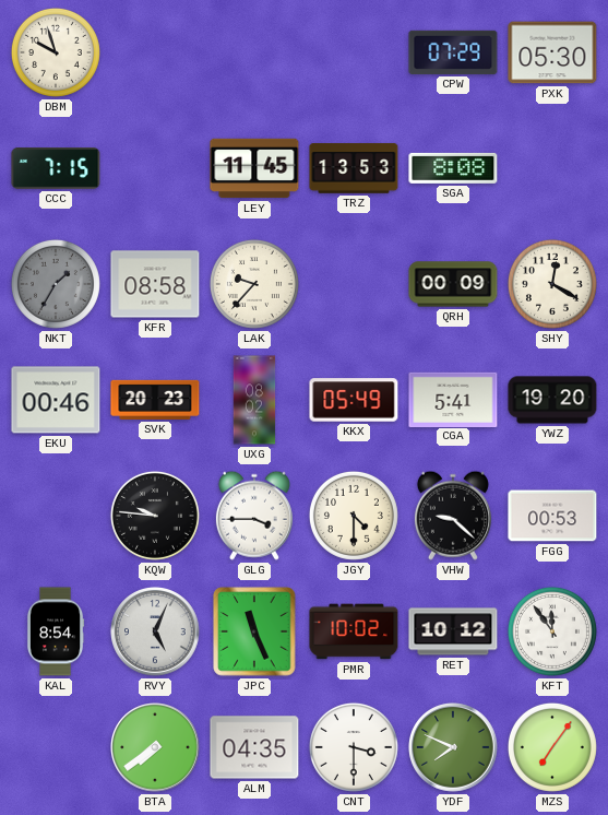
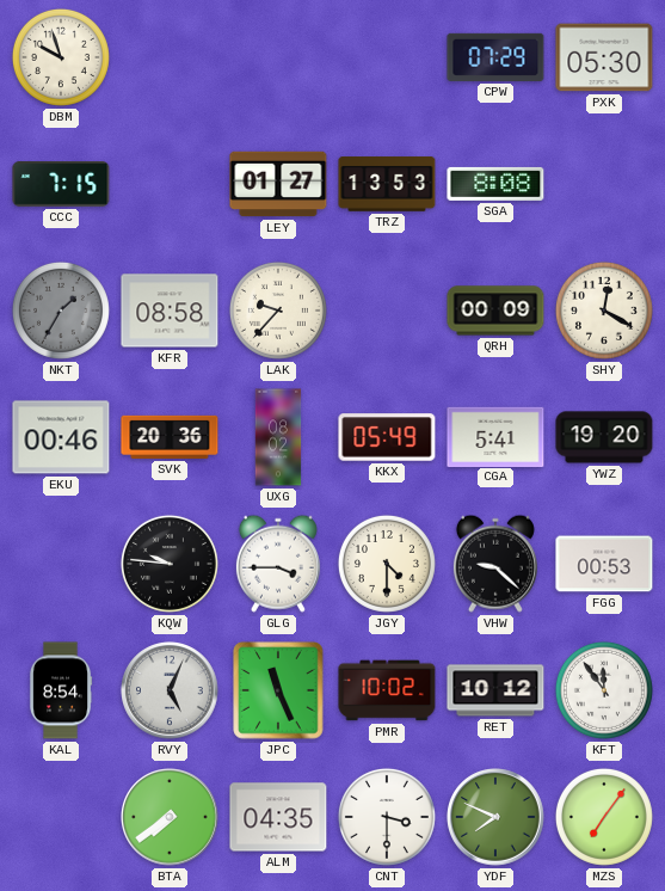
LEY: 11:45 -> 01:27 (278, 184)
SVK: 20:23 -> 20:36 (170, 437)
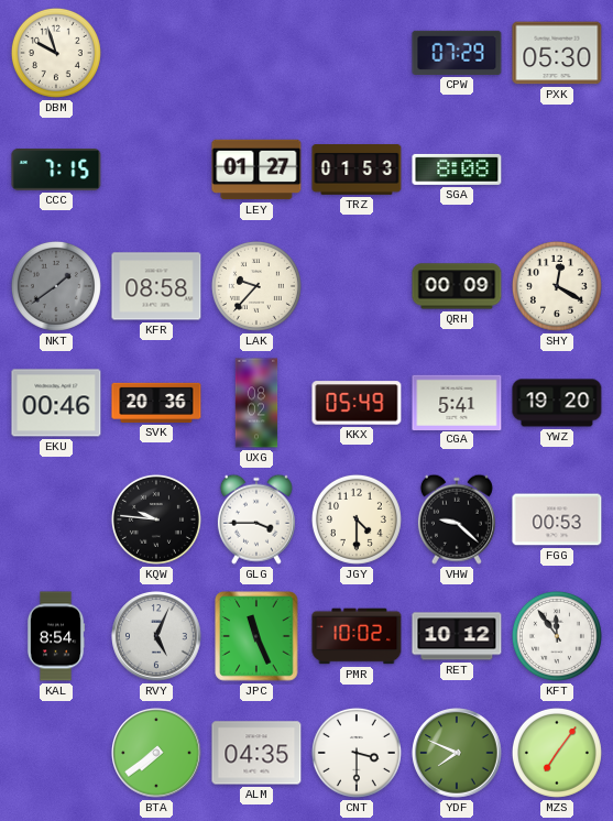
TRZ: 13:53 -> 01:53 (357, 169)
NKT: 1:35 -> 1:39 (56, 286)
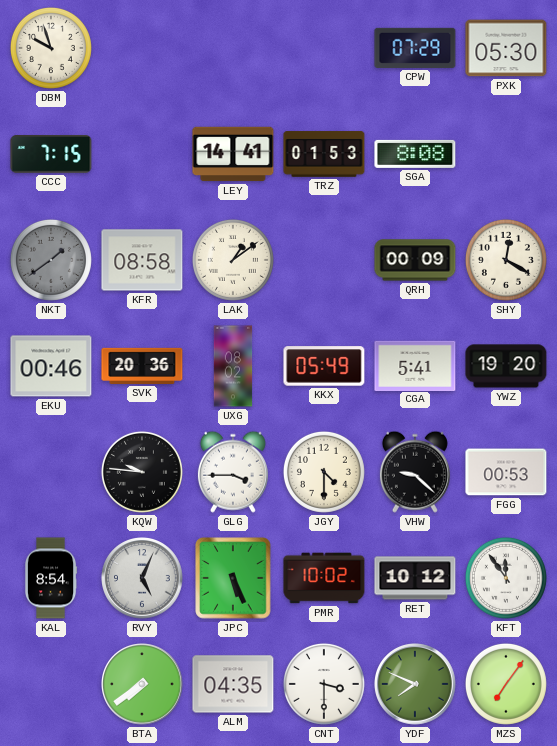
LEY: 01:27 -> 14:41 (233, 154)
LAK: 9:37 -> 1:09 (233, 260)
JPC: 11:26 -> 5:26 (233, 578)
